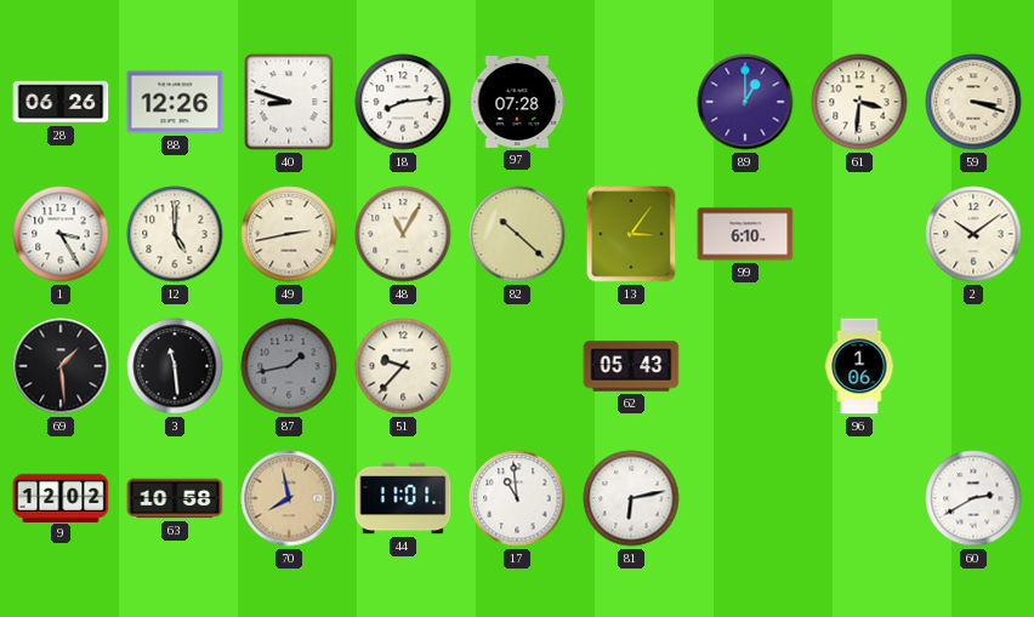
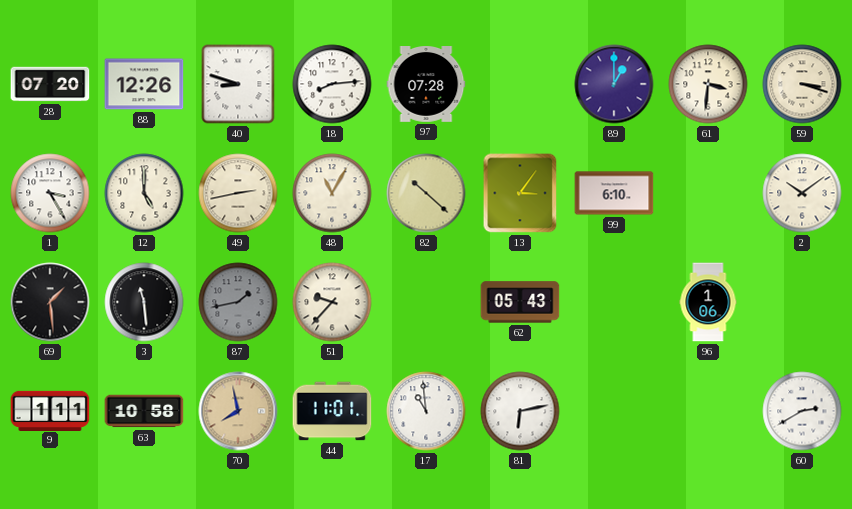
28: 06:26 -> 07:20 (50, 84)
9: 12:02 -> 1:11 (50, 410)
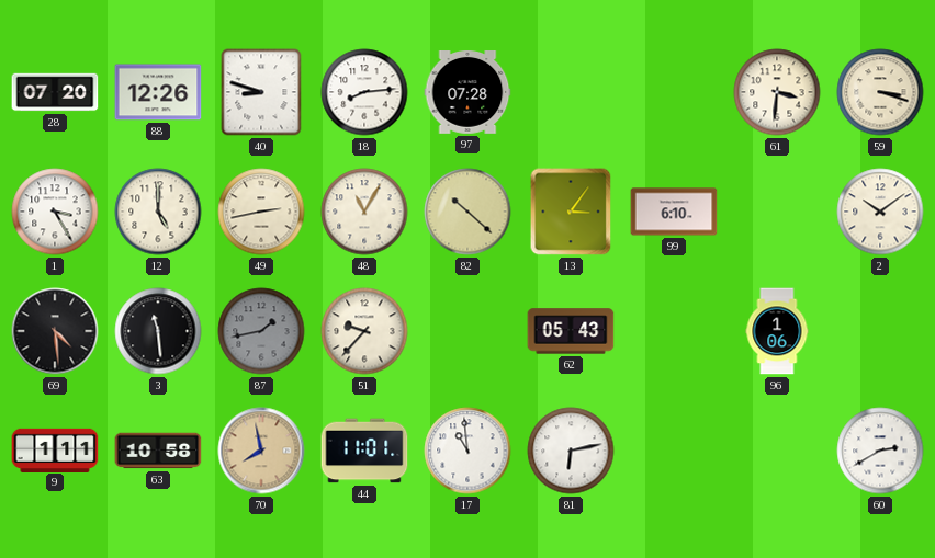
89: 1:00 -> none (614, 84)
69: 1:29 -> 4:29 (55, 331)
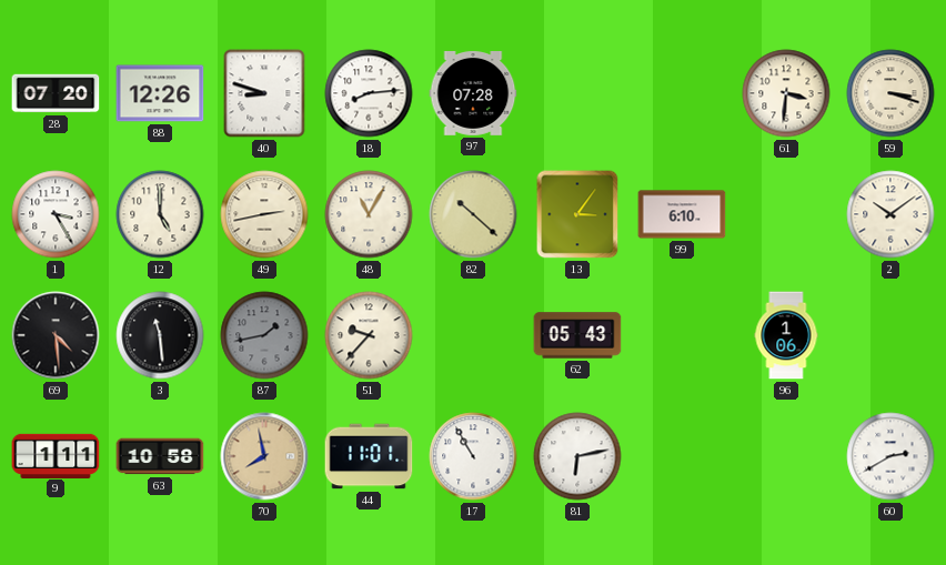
17: 10:59 -> 10:55 (473, 456)
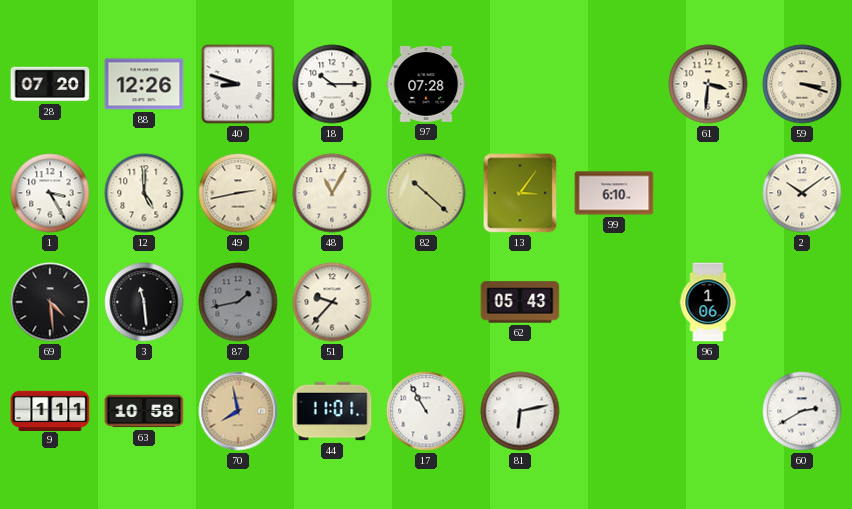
18: 8:14 -> 10:15 (332, 84)
